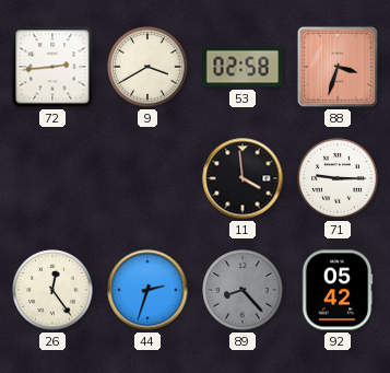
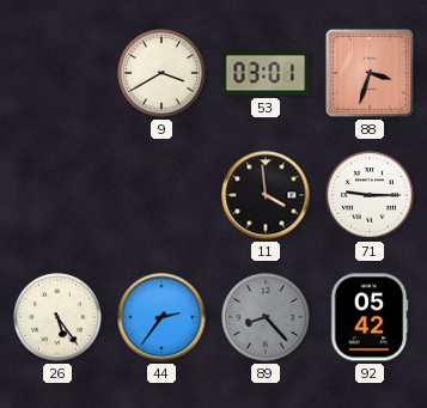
72: 2:44 -> none (52, 67)
53: 02:58 -> 03:01 (266, 73)
26: 12:24 -> 5:24 (57, 317)
44: 2:33 -> 2:36 (161, 317)
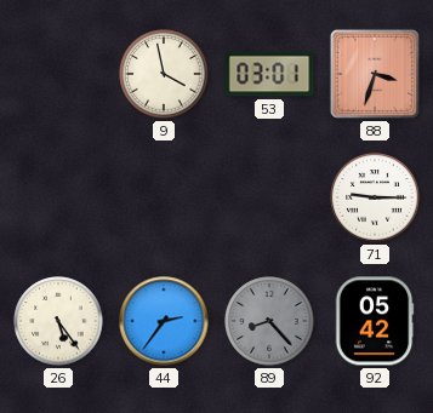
9: 3:40 -> 3:58 (164, 74)
11: 3:59 -> none (266, 195)
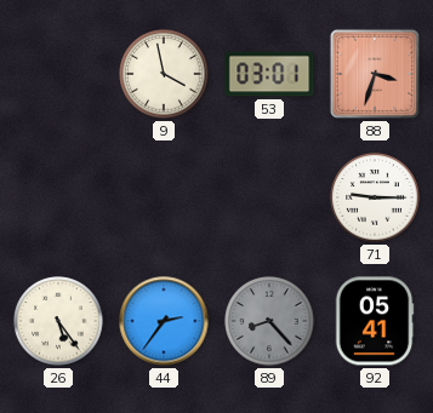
92: 05:42 -> 05:41 (375, 321)
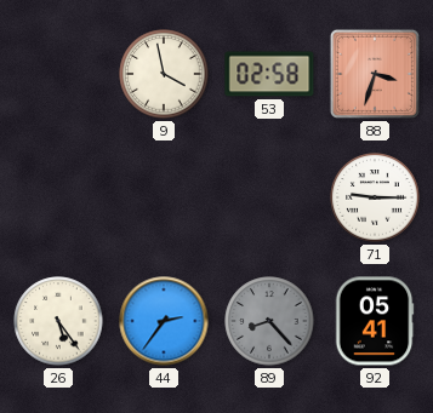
53: 03:01 -> 02:58 (269, 74)
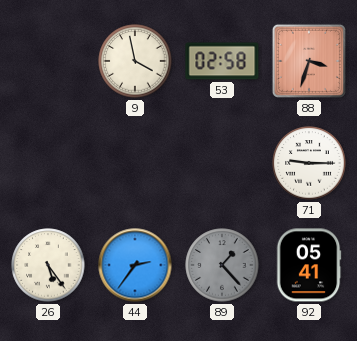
89: 8:23 -> 1:23 (222, 265)
